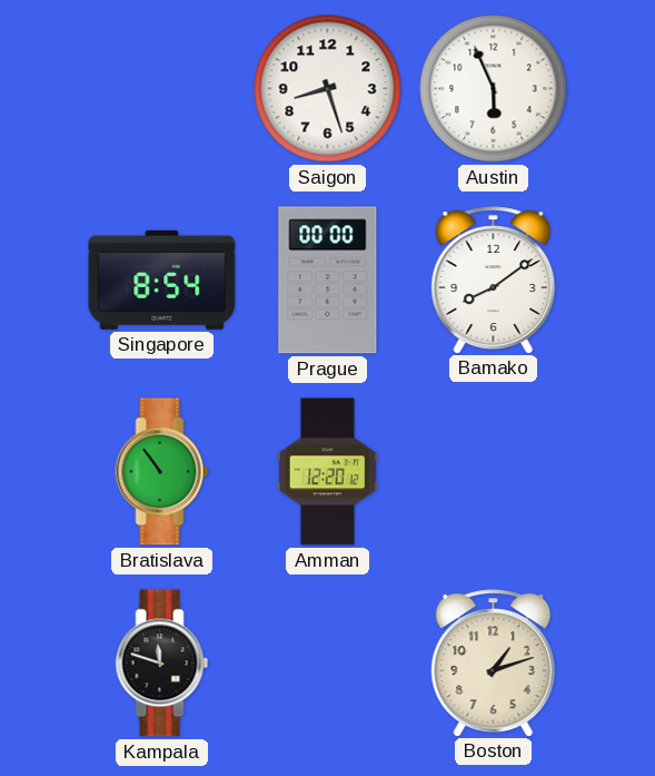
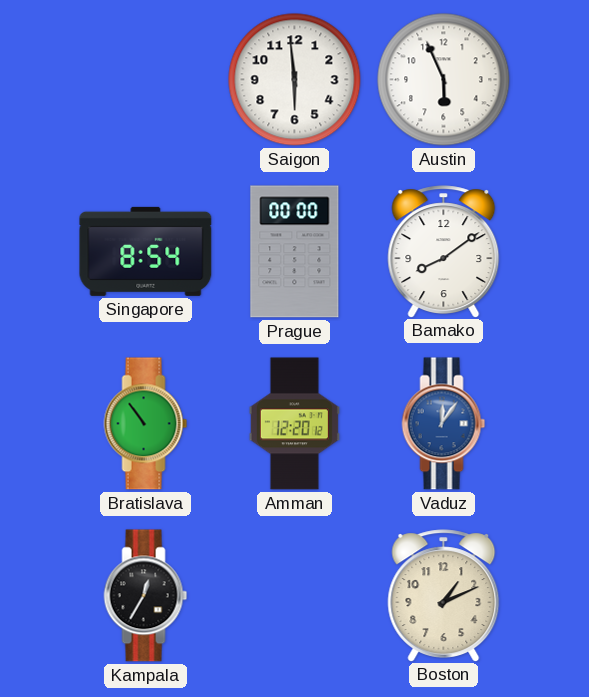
Saigon: 8:27 -> 5:59 (295, 80)
Vaduz: none -> 12:06 (444, 424)
Kampala: 11:48 -> 12:35 (146, 596)
Boston: 1:12 -> 1:11 (444, 595)
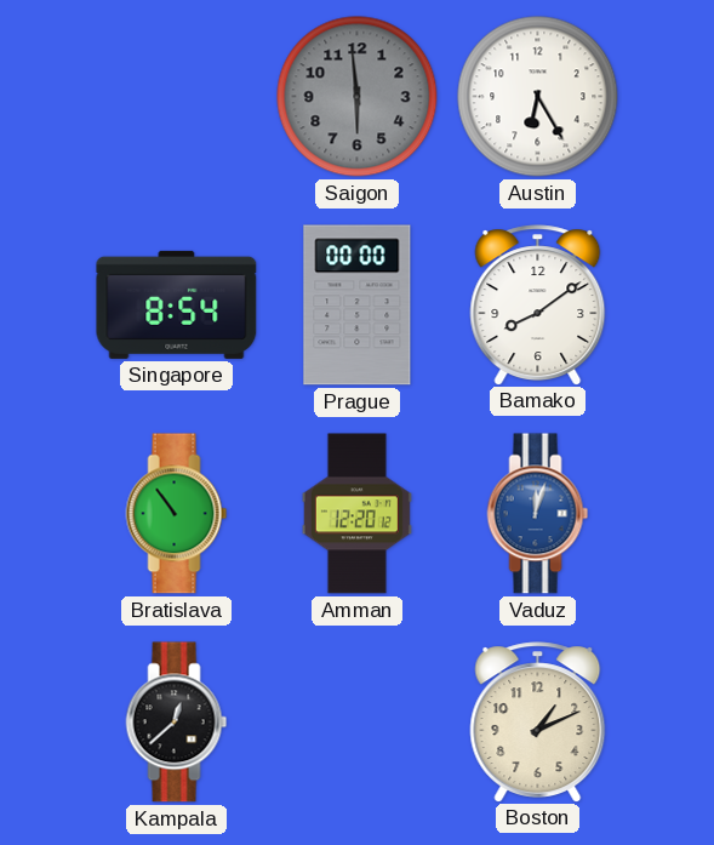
Saigon dial: white -> grey (358, 97)
Austin: 5:56 -> 6:25 (538, 97)
Vaduz: 12:06 -> 12:03 (538, 514)
Kampala: 12:35 -> 12:38 (177, 723)
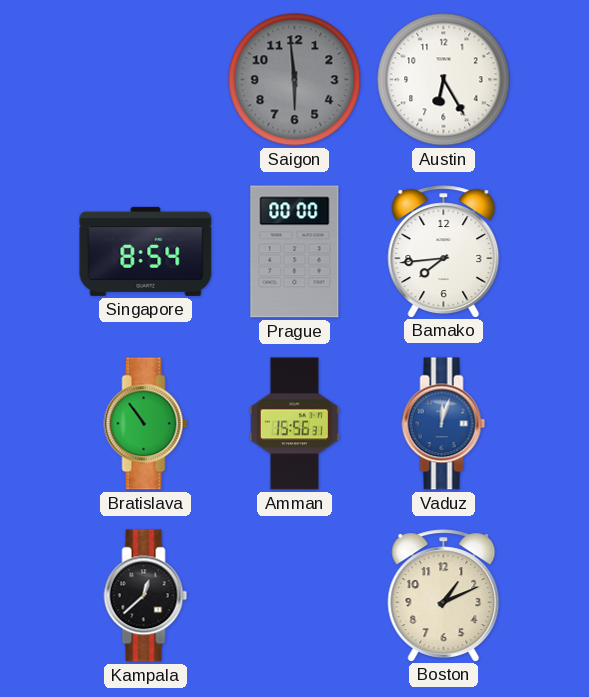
Bamako: 8:09 -> 7:44 (444, 251)
Amman: 12:20 -> 15:56 (294, 424)
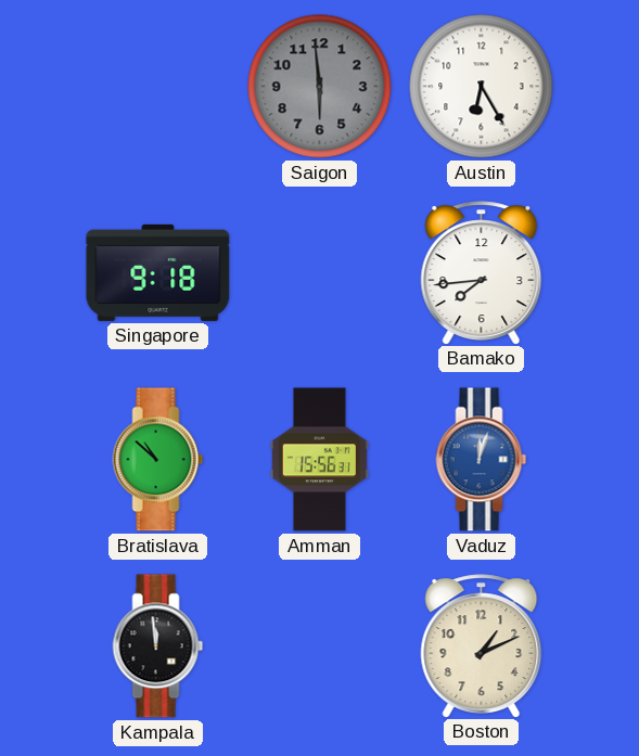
Singapore: 8:54 -> 9:18 (158, 272)
Prague: 00:00 -> none (295, 252)
Bratislava: 10:54 -> 10:52 (158, 460)
Kampala: 12:38 -> 11:59 (158, 646)
